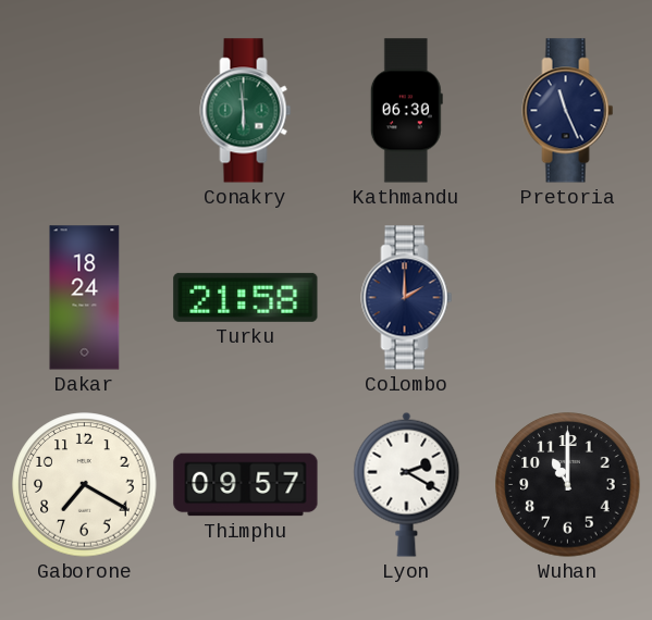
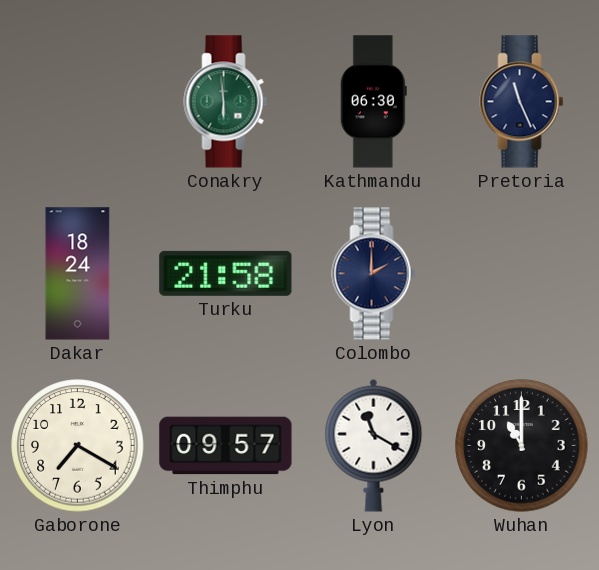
Lyon: 2:20 -> 11:20 (374, 445)
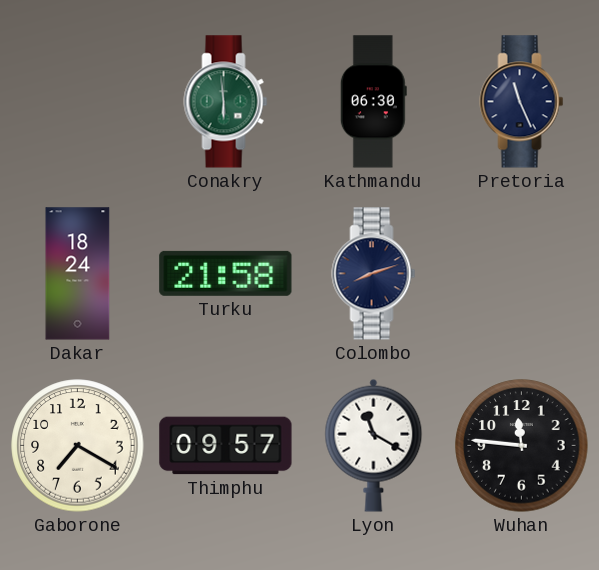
Colombo: 2:00 -> 8:12 (374, 274)
Wuhan: 11:00 -> 11:46 (522, 446)
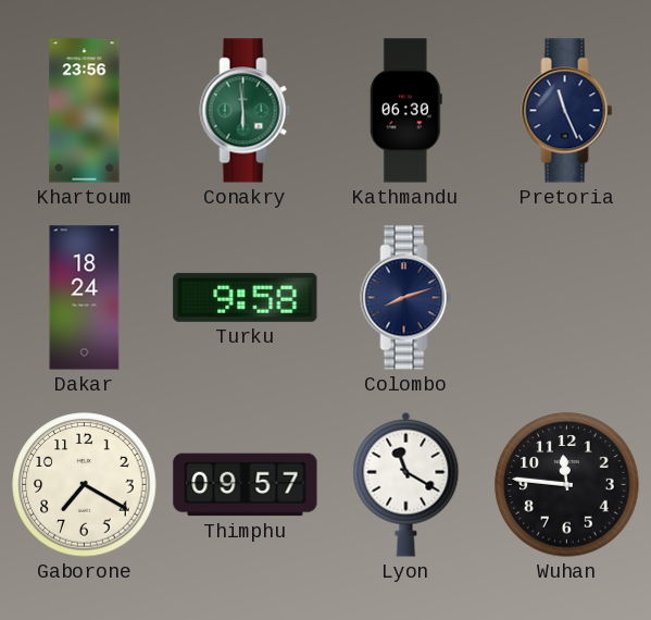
Khartoum: none -> 23:56 (85, 111)
Turku: 21:58 -> 9:58 (246, 297)
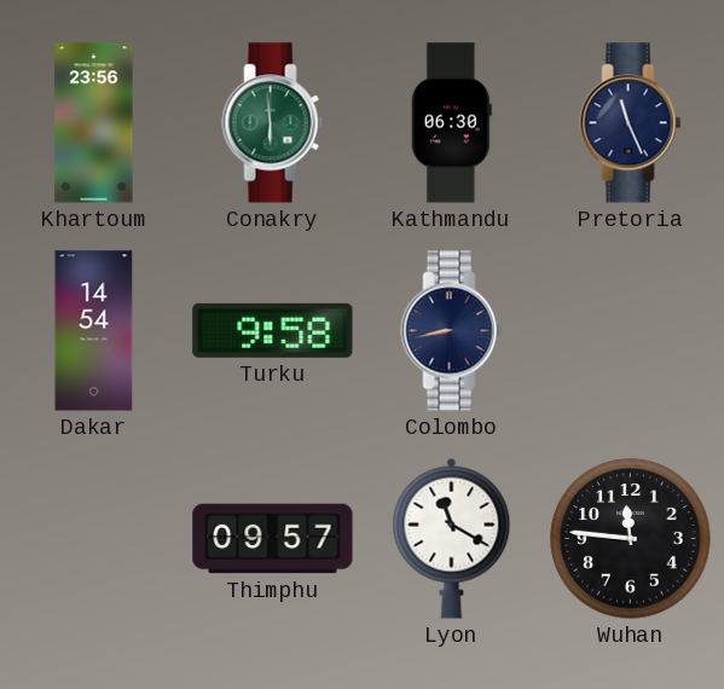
Dakar: 18:24 -> 14:54 (94, 331)
Colombo: 8:12 -> 8:43 (452, 331)
Gaborone: 7:20 -> none (85, 485)
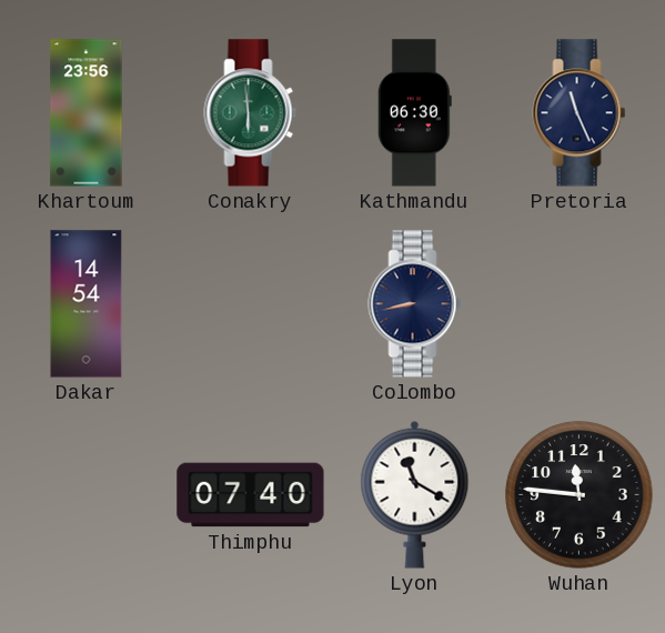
Turku: 9:58 -> none (273, 330)
Thimphu: 09:57 -> 07:40 (251, 495)
